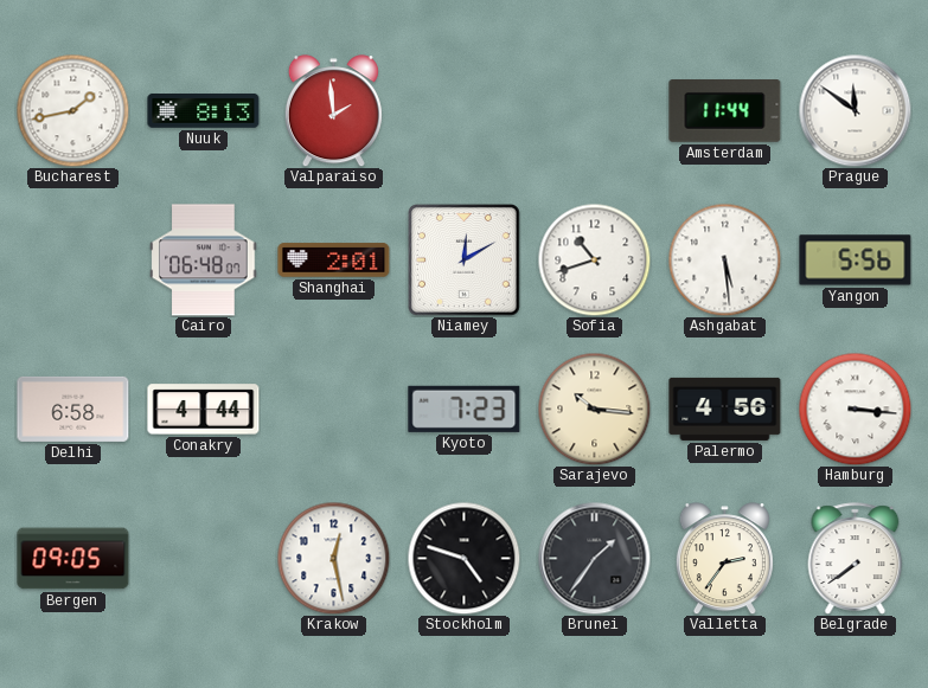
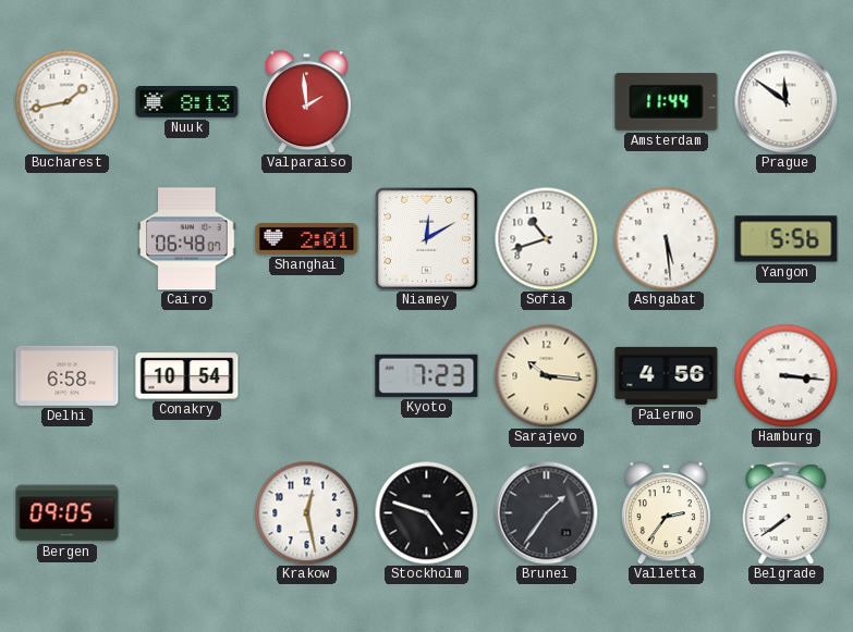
Conakry: 4:44 -> 10:54 (187, 376)
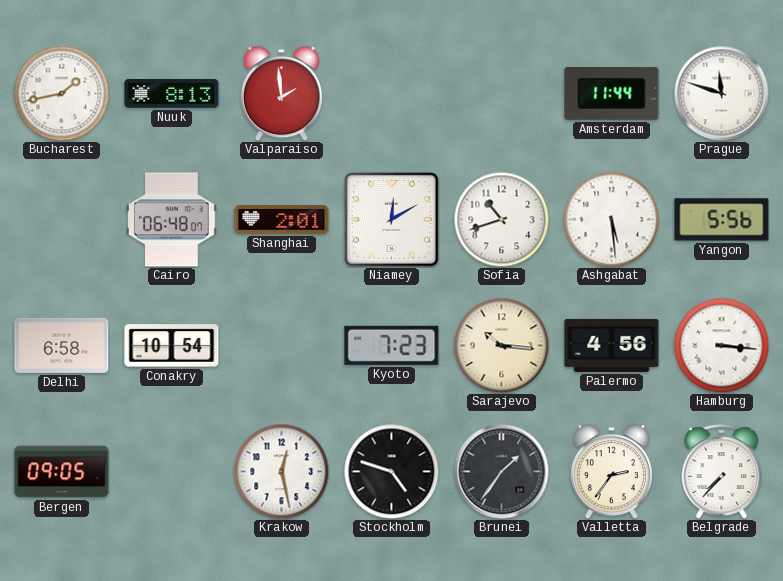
Prague: 11:51 -> 11:48 (721, 93)
Belgrade: 7:39 -> 7:37 (722, 472)
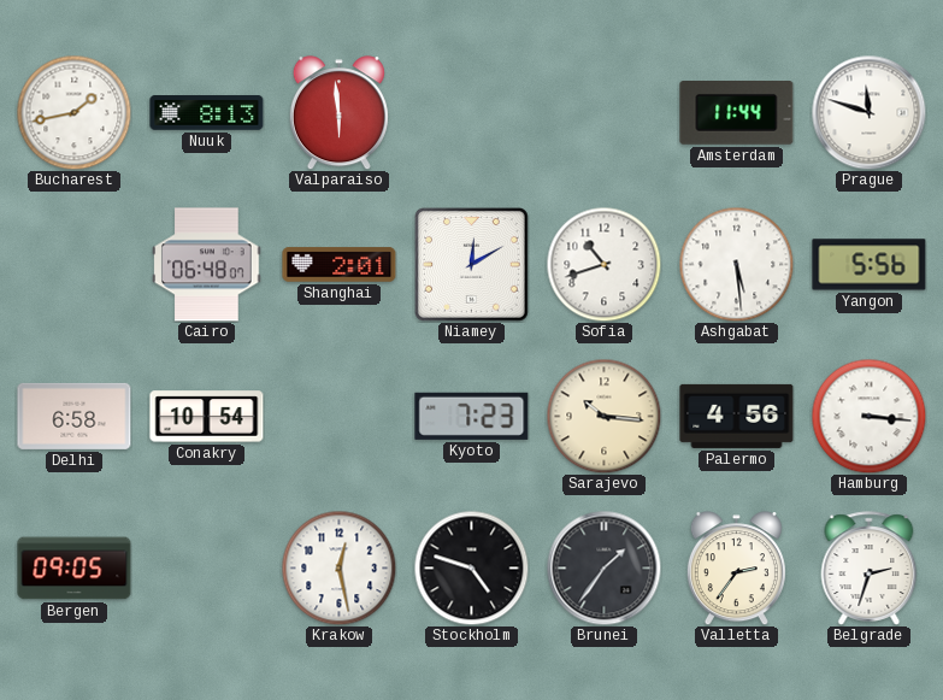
Valparaiso: 1:59 -> 5:59 (338, 113)
Belgrade: 7:37 -> 2:33 (870, 569)
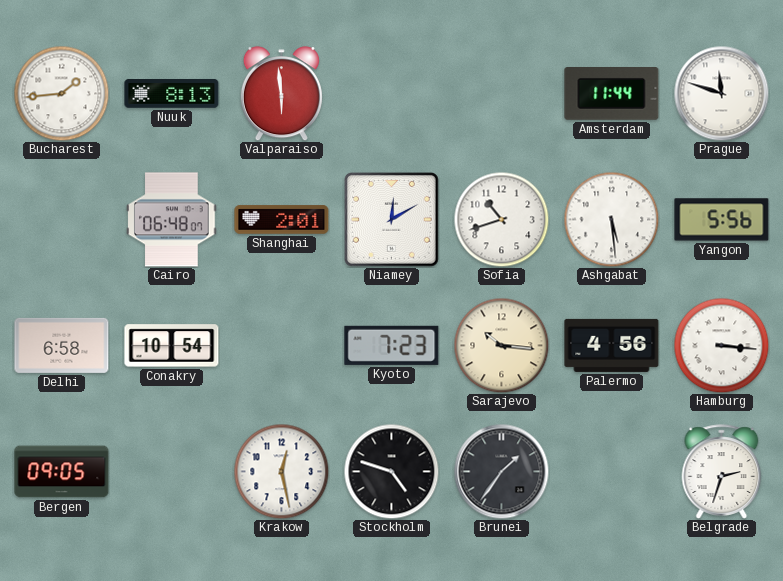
Bucharest: 1:43 -> 1:44 (61, 93)
Valletta: 2:36 -> none (736, 569)
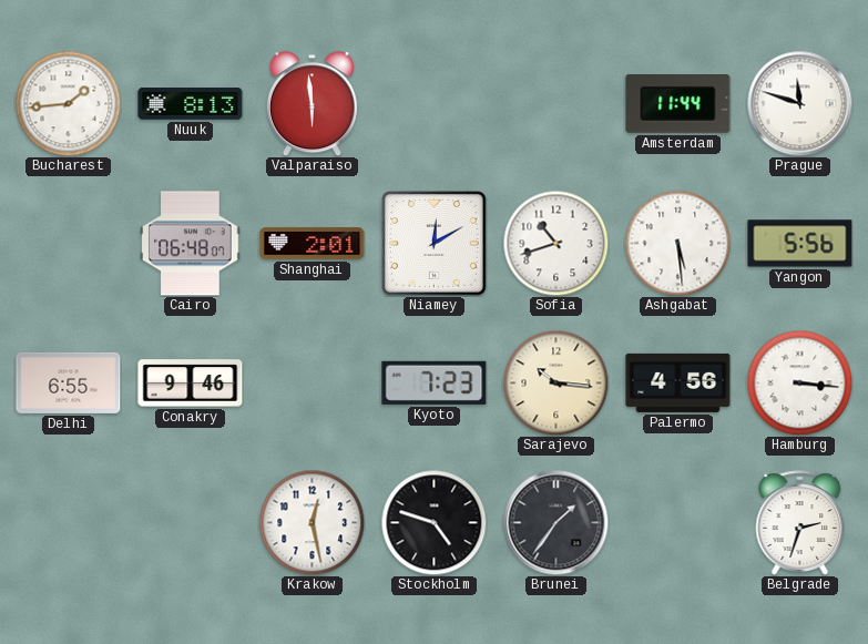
Delhi: 6:58 -> 6:55 (69, 382)
Conakry: 10:54 -> 9:46 (191, 384)
Bergen: 09:05 -> none (62, 472)
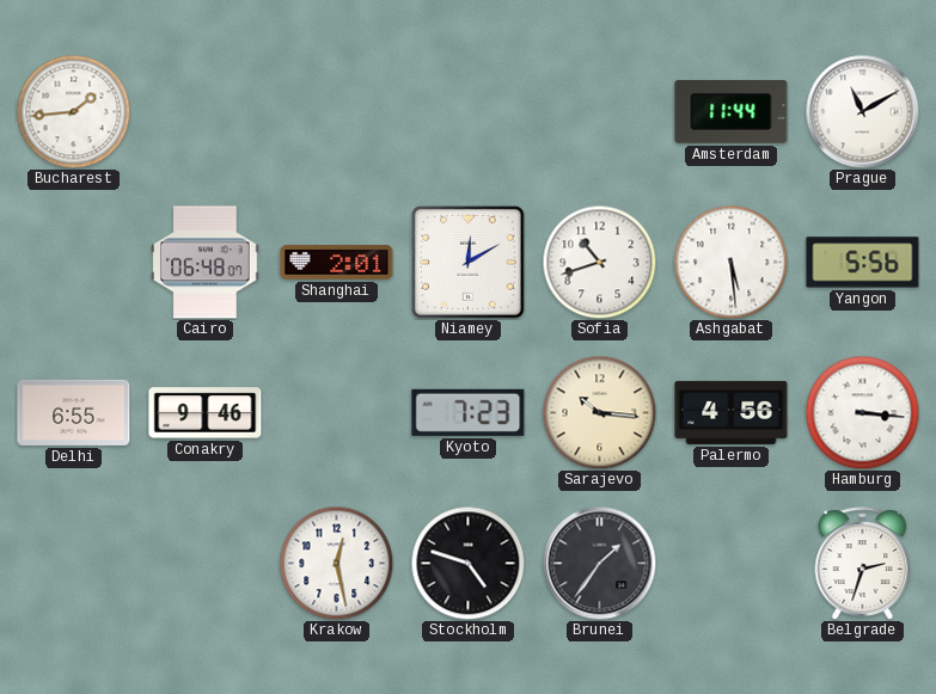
Nuuk: 8:13 -> none (191, 104)
Valparaiso: 5:59 -> none (312, 104)
Prague: 11:48 -> 11:10 (862, 111)
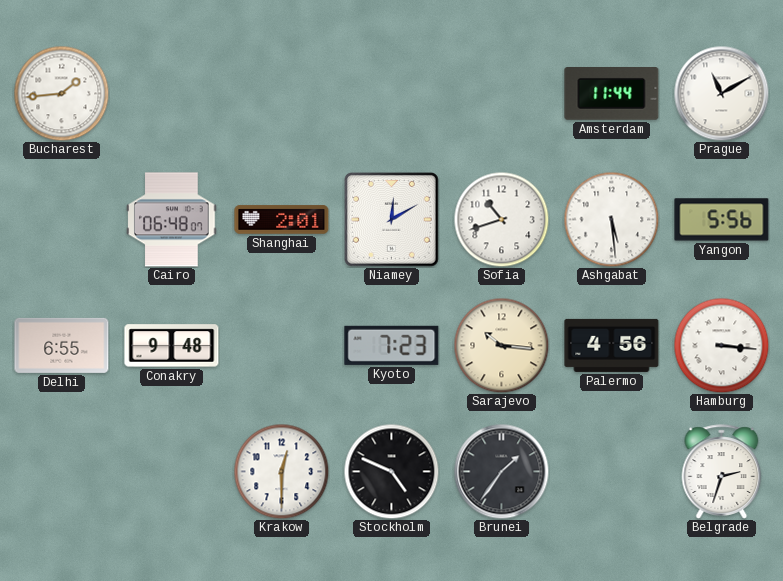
Conakry: 9:46 -> 9:48 (172, 346)
Krakow: 12:28 -> 12:30 (281, 471)
Stockholm: 4:48 -> 4:49 (391, 471)
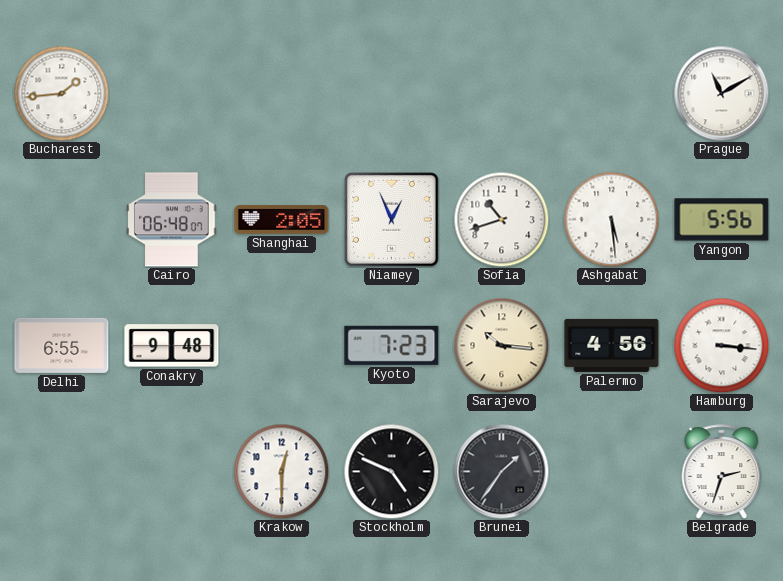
Amsterdam: 11:44 -> none (612, 94)
Shanghai: 2:01 -> 2:05 (282, 220)
Niamey: 12:10 -> 12:56 (392, 220)
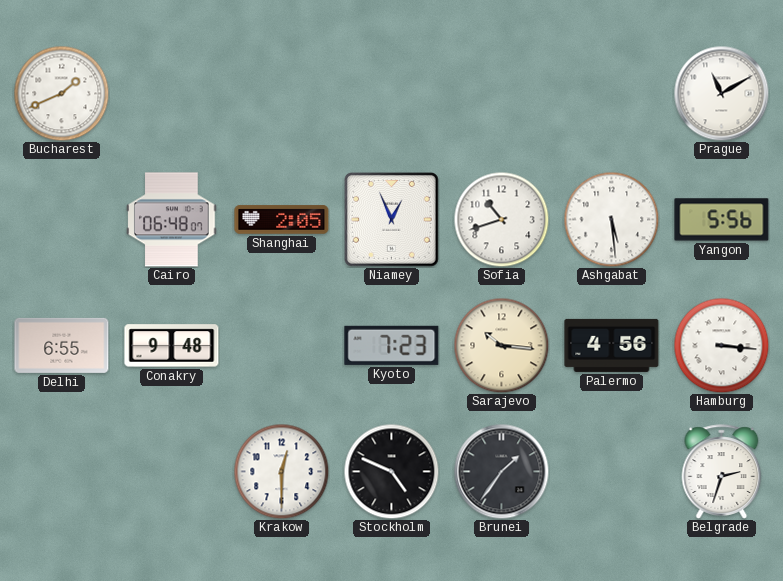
Bucharest: 1:44 -> 1:41 (61, 93)
